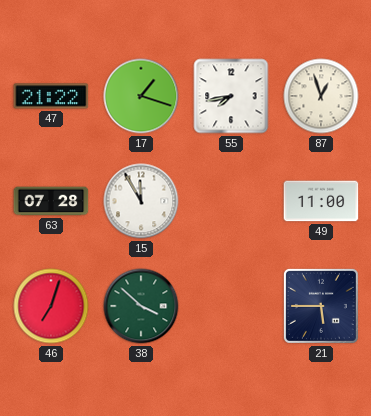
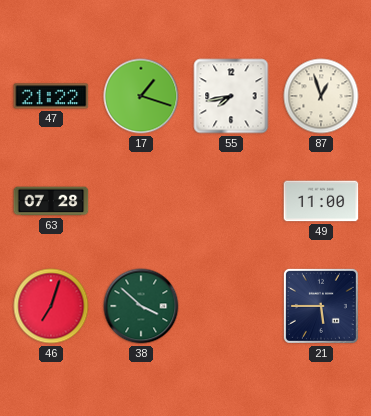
15: 11:55 -> none (141, 201)
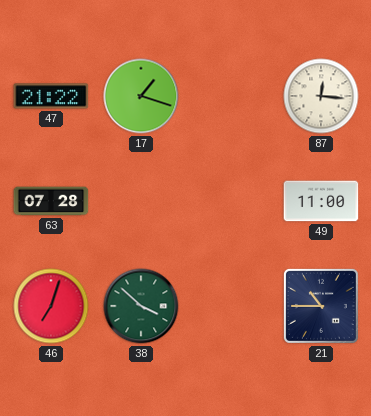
55: 7:43 -> none (231, 96)
87: 12:57 -> 12:16 (321, 96)
21: 5:45 -> 10:45 (321, 306)
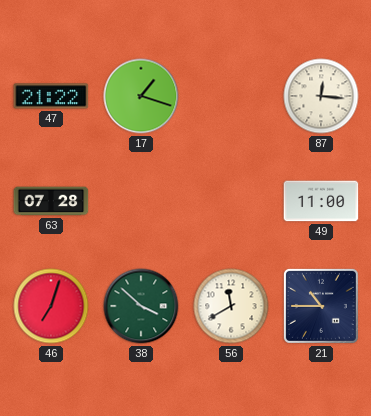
56: none -> 11:40 (231, 306)
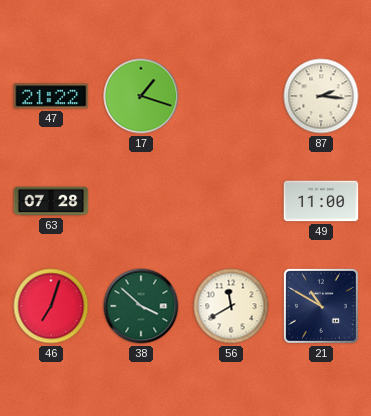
87: 12:16 -> 2:16 (321, 96)
21: 10:45 -> 10:50 (321, 306)
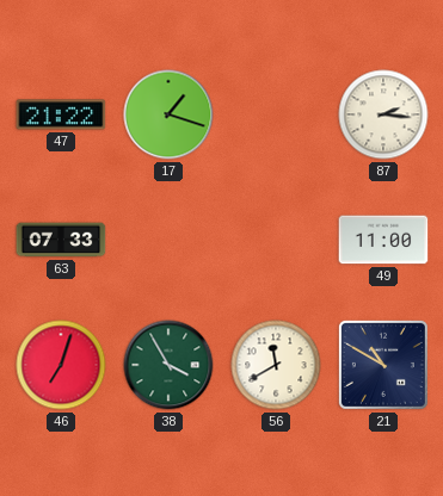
63: 07:28 -> 07:33 (61, 240)
38: 3:52 -> 3:55 (168, 365)
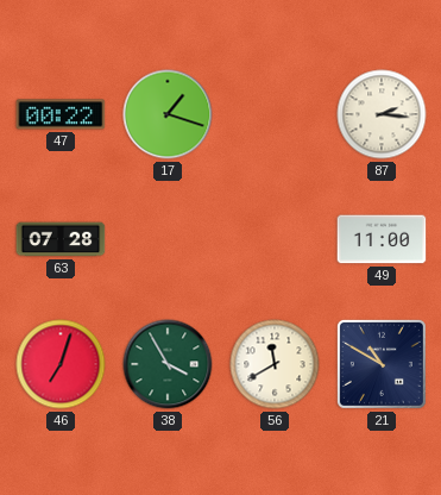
47: 21:22 -> 00:22 (61, 114)
63: 07:33 -> 07:28 (61, 239)
